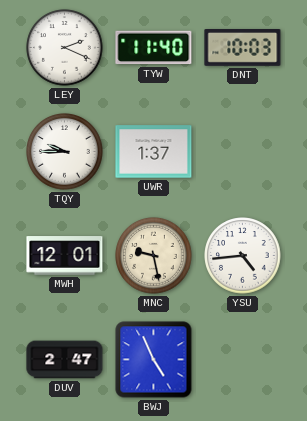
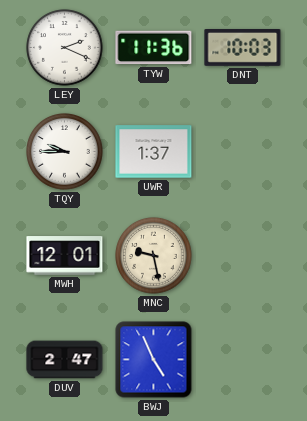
TYW: 11:40 -> 11:36 (154, 48)
YSU: 4:44 -> none (243, 256)
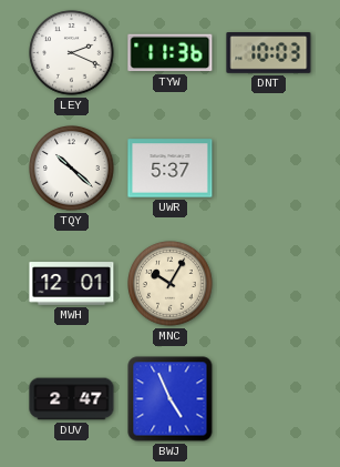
TQY: 9:45 -> 10:22 (72, 169)
UWR: 1:37 -> 5:37 (171, 169)
MNC: 9:28 -> 10:05 (171, 284)
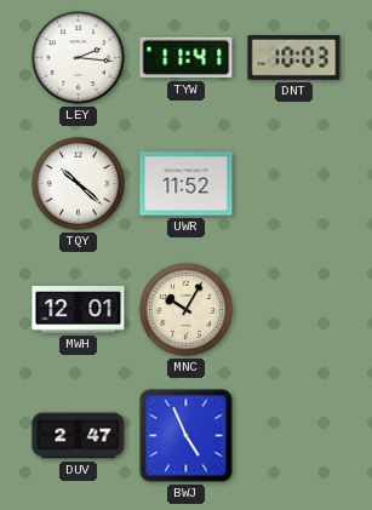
LEY: 2:19 -> 2:16 (79, 58)
TYW: 11:36 -> 11:41 (187, 58)
UWR: 5:37 -> 11:52 (187, 184)
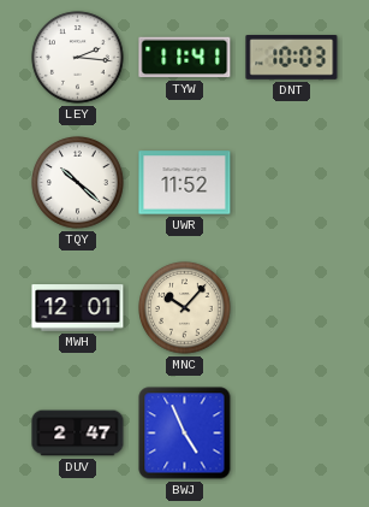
MNC: 10:05 -> 10:07 (185, 308)
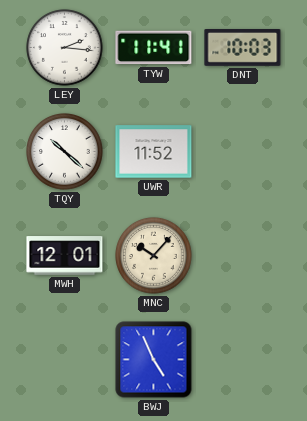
DUV: 2:47 -> none (78, 434)
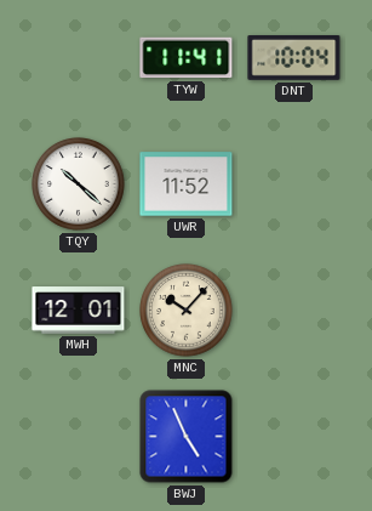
LEY: 2:16 -> none (65, 48)
DNT: 10:03 -> 10:04 (294, 58)
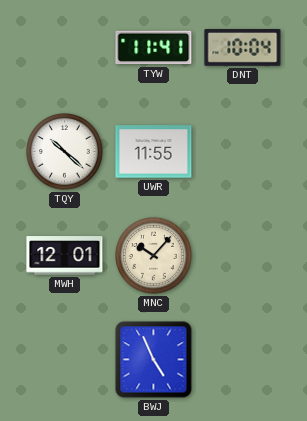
UWR: 11:52 -> 11:55 (154, 152)
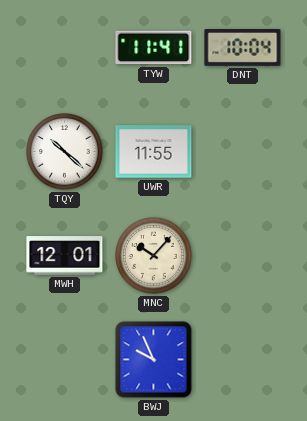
BWJ: 4:56 -> 9:56 (154, 360)
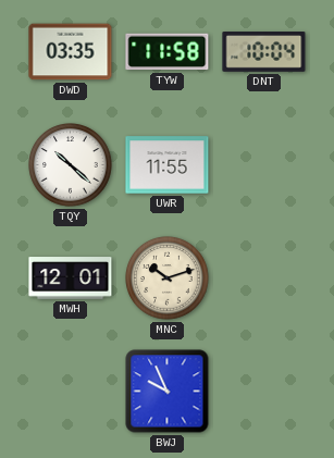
DWD: none -> 03:35 (71, 52)
TYW: 11:41 -> 11:58 (168, 52)
MNC: 10:07 -> 10:12 (168, 278)
